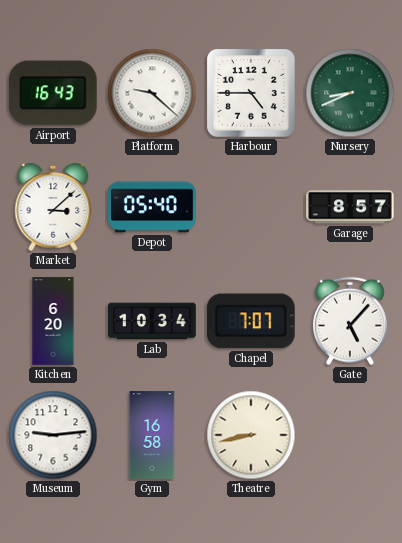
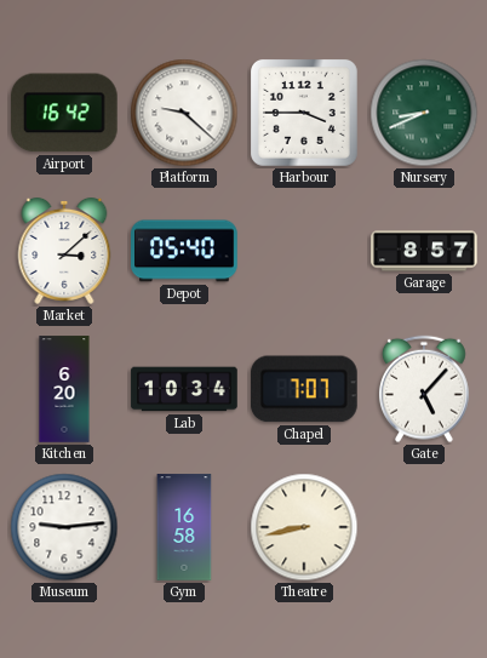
Airport: 16:43 -> 16:42 (64, 113)
Harbour: 4:45 -> 3:45 (304, 113)
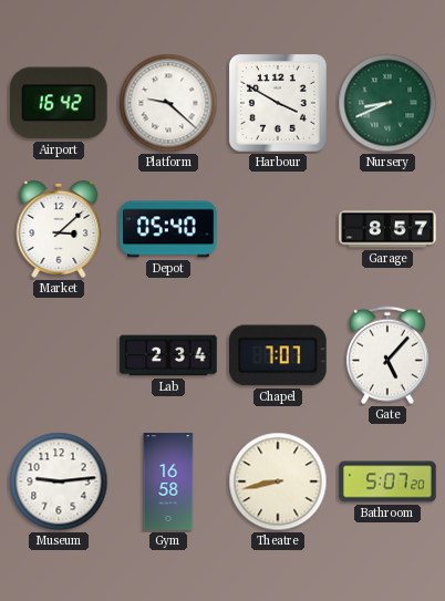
Harbour: 3:45 -> 3:50 (278, 103)
Kitchen: 6:20 -> none (64, 389)
Lab: 10:34 -> 2:34 (168, 355)
Bathroom: none -> 5:07 (387, 481)
